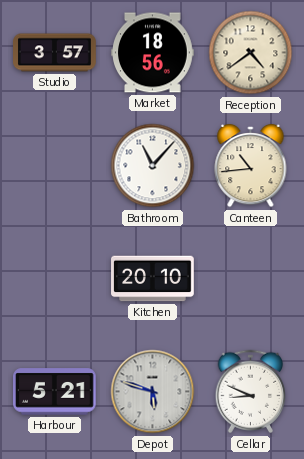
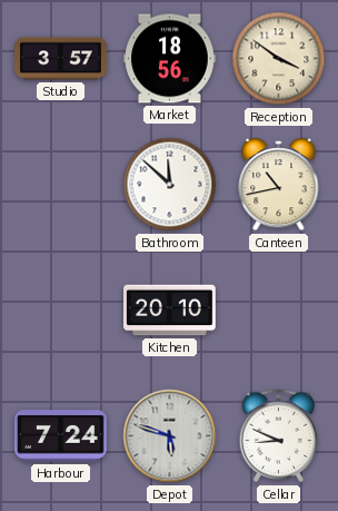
Reception: 4:39 -> 3:51 (279, 59)
Bathroom: 11:07 -> 11:52 (170, 185)
Canteen: 10:44 -> 10:43 (279, 185)
Harbour: 5:21 -> 7:24 (61, 436)
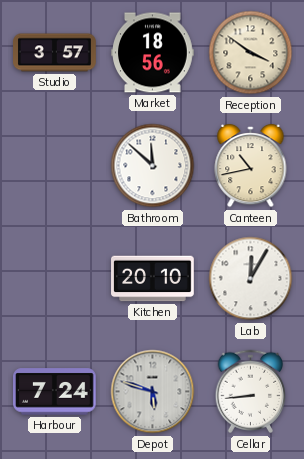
Lab: none -> 12:05 (251, 279)
Cellar: 8:49 -> 8:44 (251, 392)
